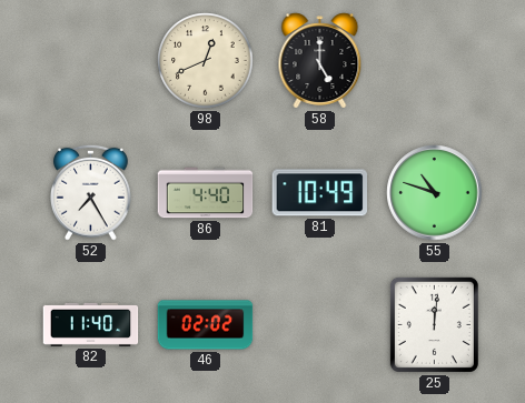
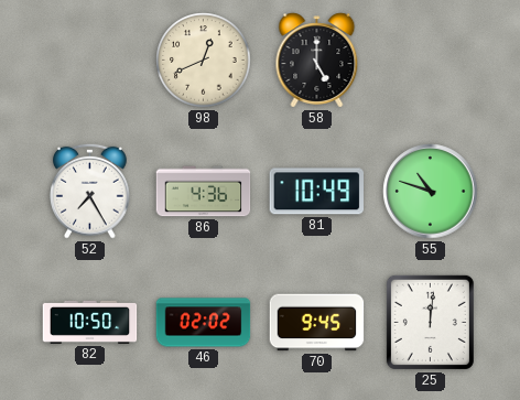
86: 4:40 -> 4:36 (204, 192)
82: 11:40 -> 10:50 (90, 322)
70: none -> 9:45 (317, 323)
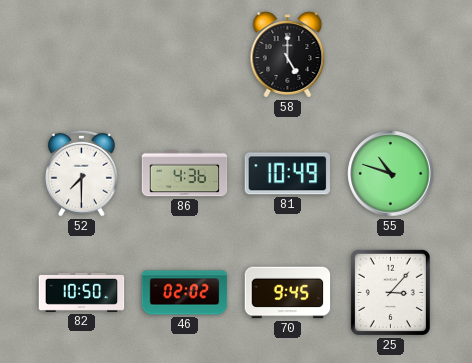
98: 12:41 -> none (204, 61)
52: 7:25 -> 7:30 (82, 173)
25: 12:01 -> 3:07 (390, 292)
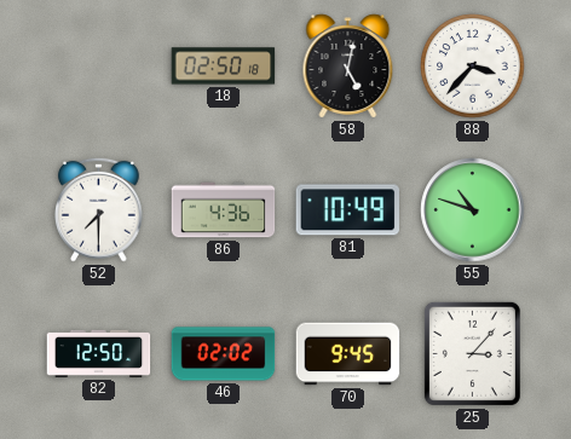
18: none -> 02:50 (224, 67)
58: 5:00 -> 5:02 (348, 67)
88: none -> 3:37 (473, 67)
82: 10:50 -> 12:50 (99, 353)
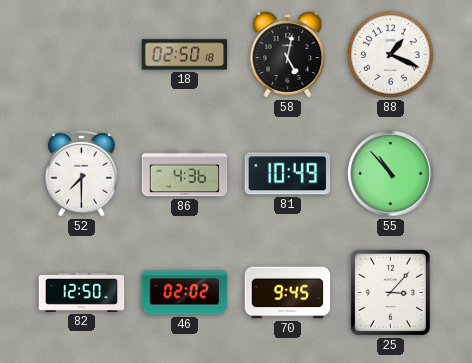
88: 3:37 -> 1:19 (391, 55)
55: 10:48 -> 10:53 (391, 174)
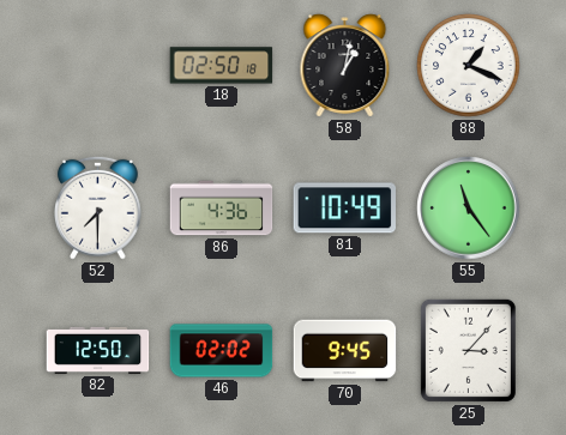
58: 5:02 -> 1:02 (345, 66)
55: 10:53 -> 11:24 (469, 209)
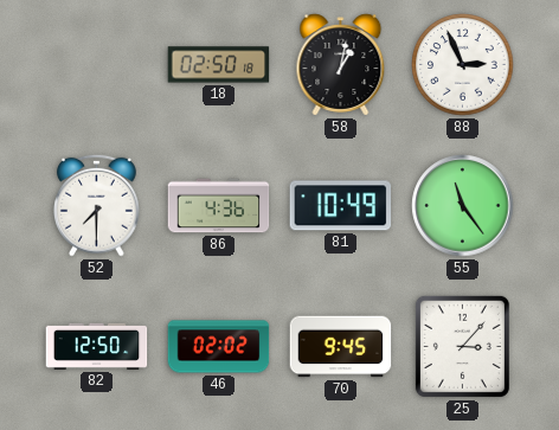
88: 1:19 -> 2:56 (463, 65)
